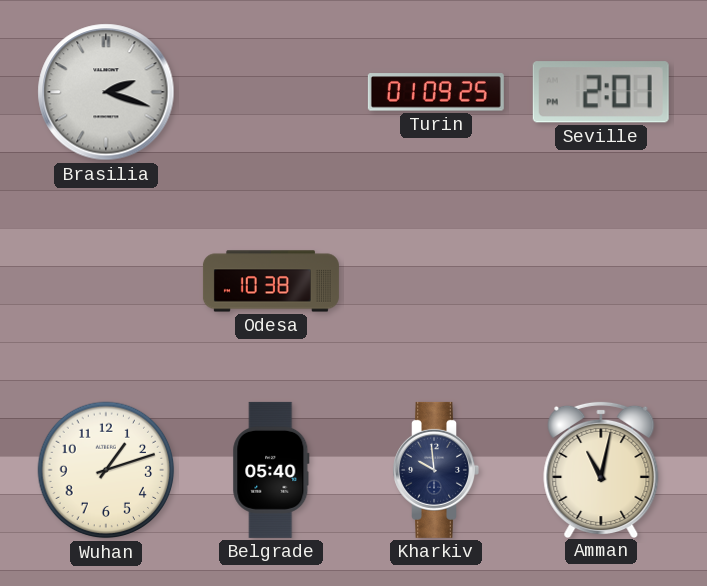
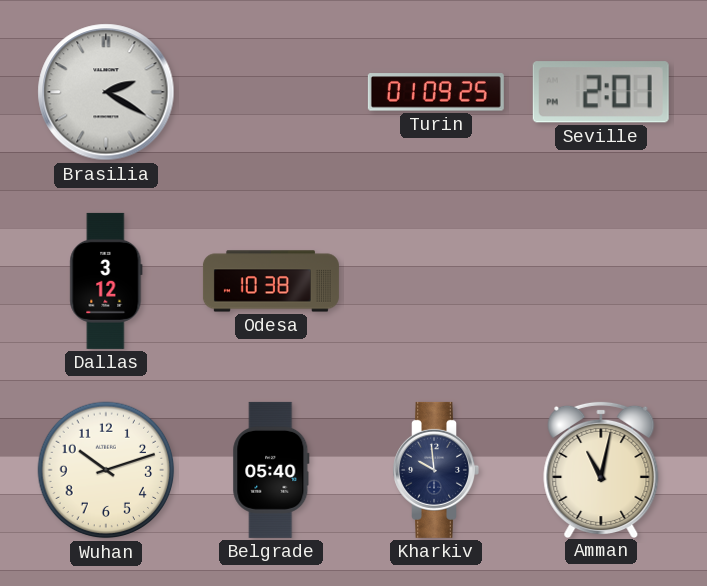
Brasilia: 2:18 -> 2:20 (106, 92)
Dallas: none -> 3:12 (106, 281)
Wuhan: 1:12 -> 10:12 (106, 470)
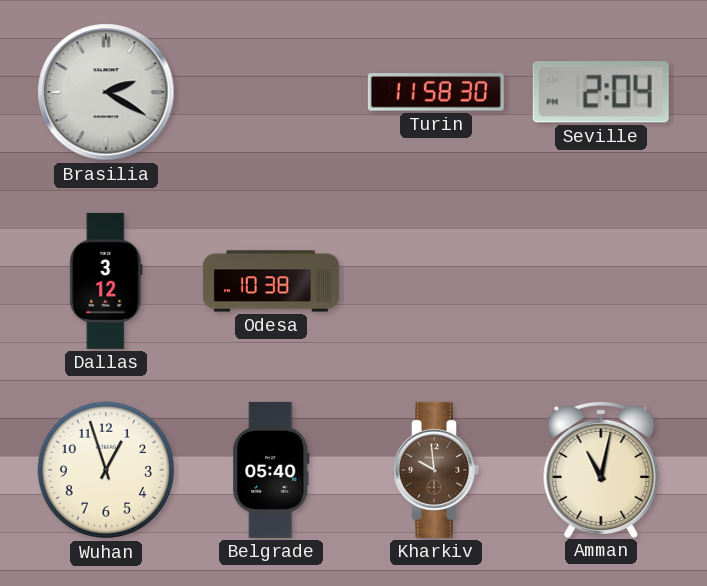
Turin: 01:09 -> 11:58 (436, 92)
Seville: 2:01 -> 2:04 (601, 92)
Wuhan: 10:12 -> 12:57 (106, 470)
Kharkiv dial: navy -> brown (436, 470)
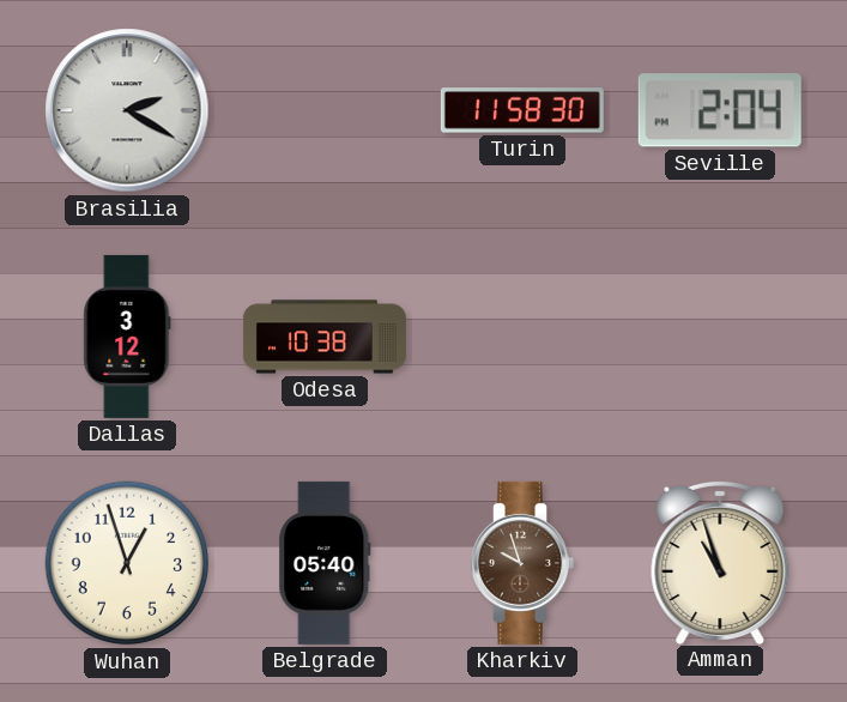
Kharkiv: 9:59 -> 9:57 (522, 563)
Amman: 11:02 -> 10:57 (720, 562)
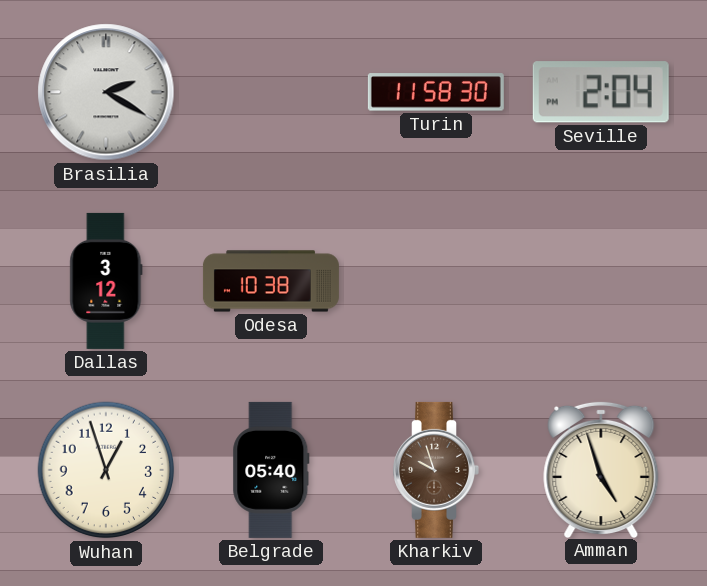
Amman: 10:57 -> 4:57 (601, 469)
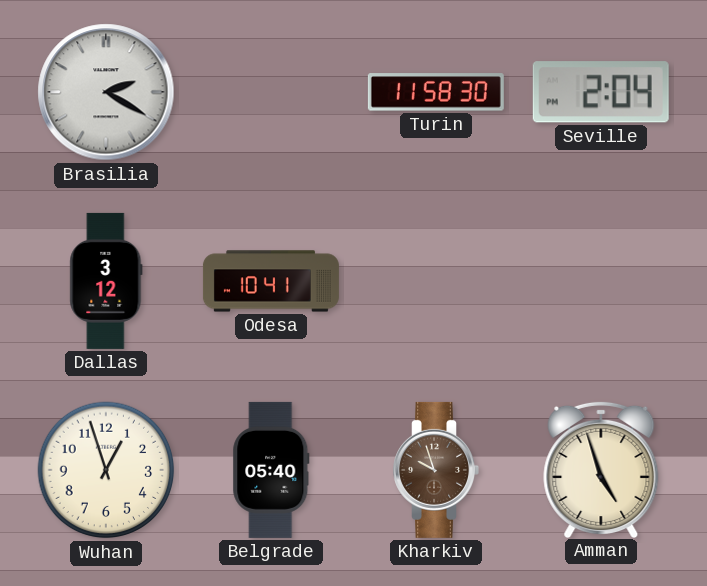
Odesa: 10:38 -> 10:41 (271, 281)
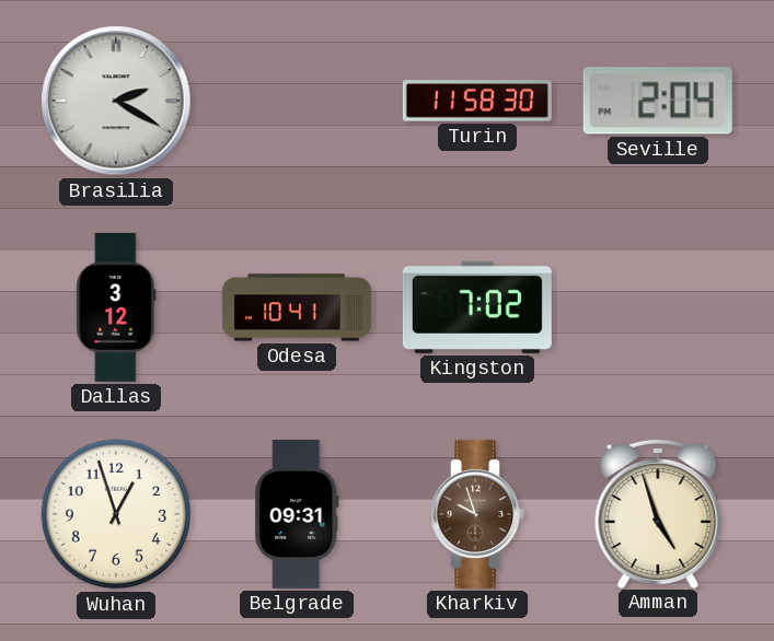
Kingston: none -> 7:02 (477, 307)
Belgrade: 05:40 -> 09:31 (297, 514)
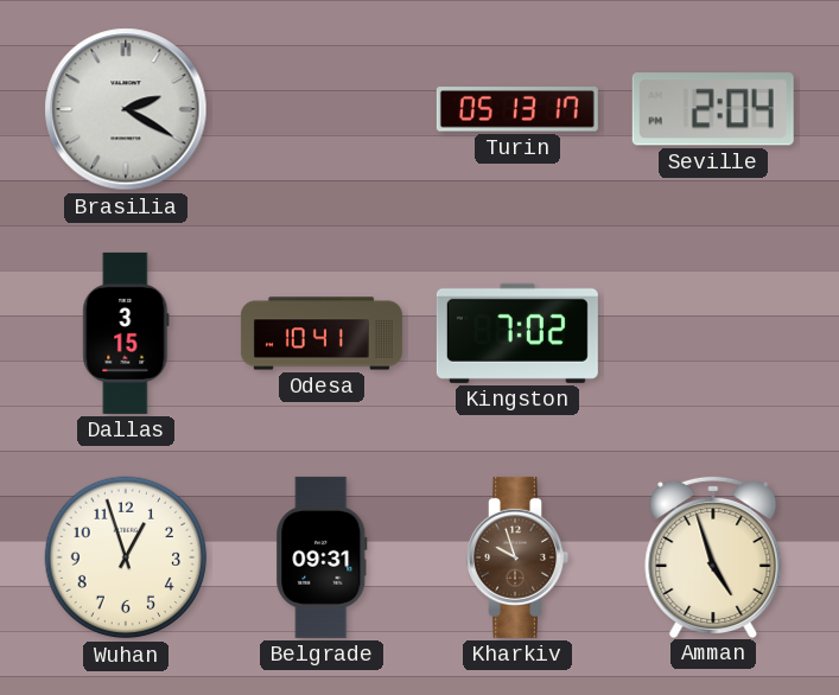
Turin: 11:58 -> 05:13 (517, 109)
Dallas: 3:12 -> 3:15 (126, 333)
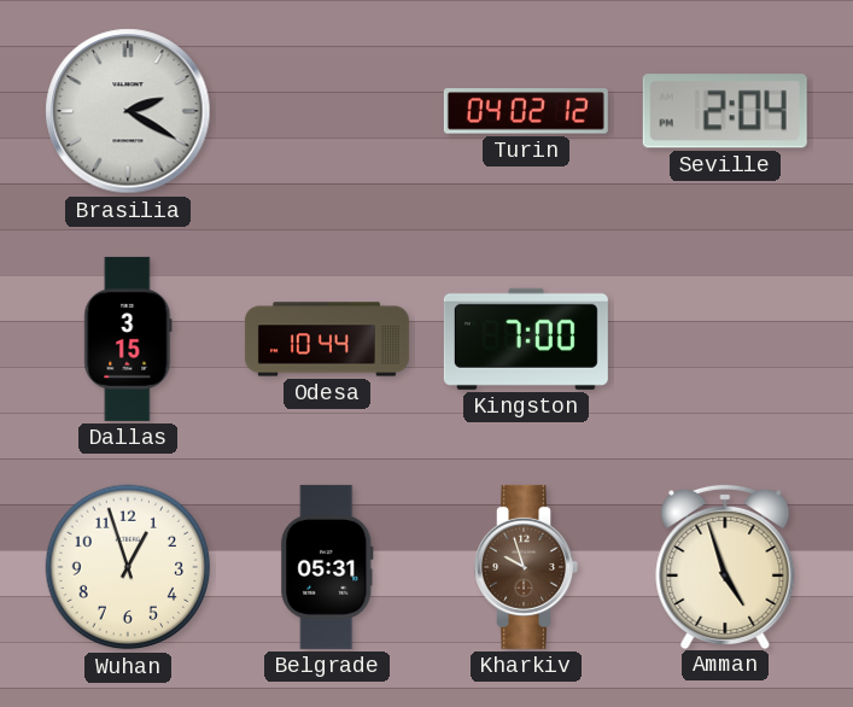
Turin: 05:13 -> 04:02 (526, 111)
Odesa: 10:41 -> 10:44 (327, 339)
Kingston: 7:02 -> 7:00 (526, 339)
Belgrade: 09:31 -> 05:31 (327, 567)
